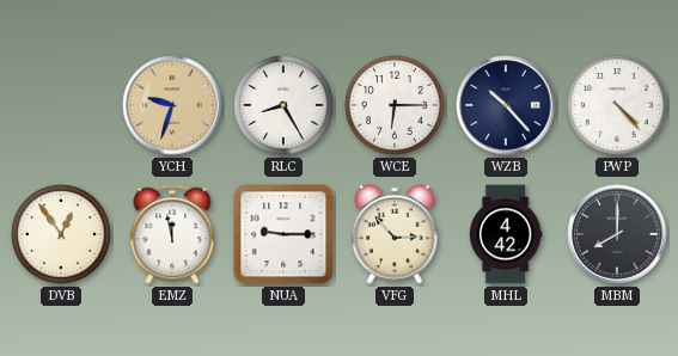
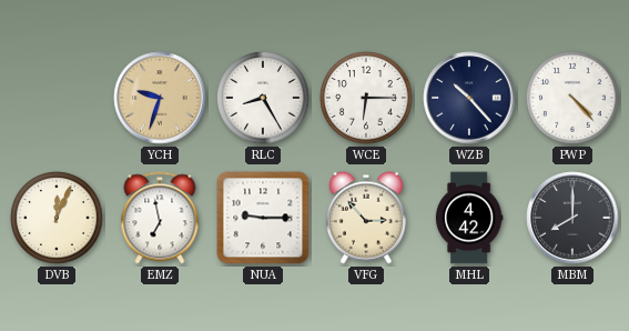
DVB: 12:54 -> 12:04 (57, 218)
EMZ: 11:58 -> 6:58 (160, 218)
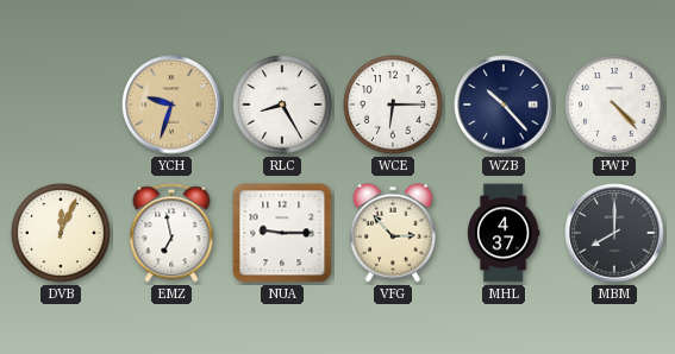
MHL: 4:42 -> 4:37 (504, 233)
